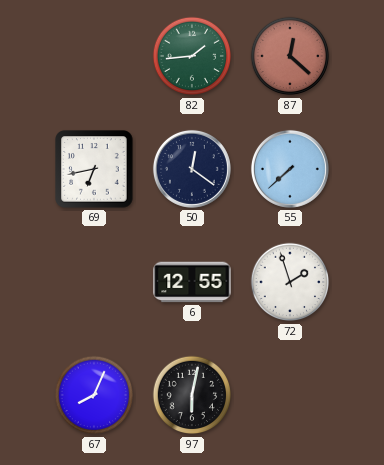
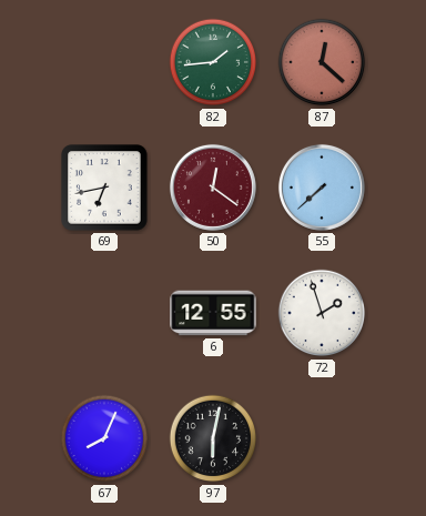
50 dial: navy -> burgundy (213, 188)
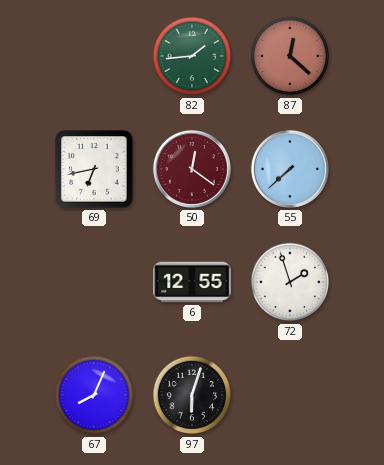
97: 6:02 -> 6:03 (192, 395)
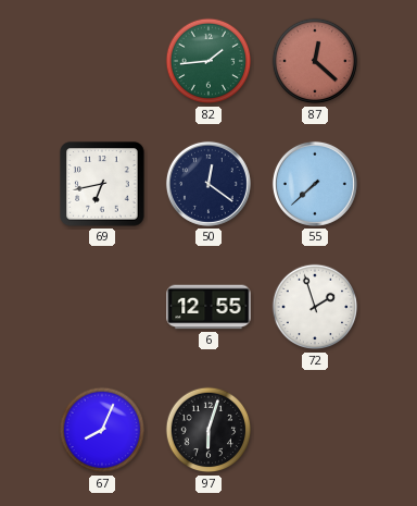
50 dial: burgundy -> navy (208, 184)
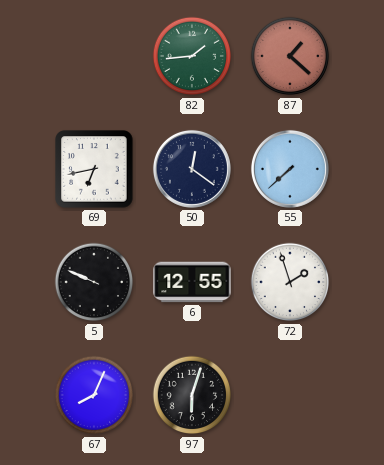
87: 12:22 -> 1:22 (290, 56)
5: none -> 9:49 (94, 282)
